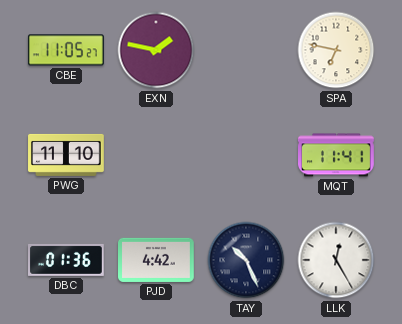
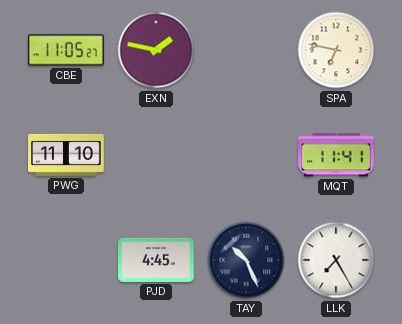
DBC: 01:36 -> none (67, 260)
PJD: 4:42 -> 4:45 (157, 260)
LLK: 12:25 -> 7:25 (336, 260)
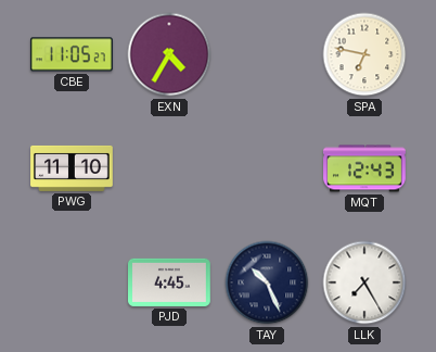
EXN: 1:47 -> 4:35 (169, 54)
MQT: 11:41 -> 12:43 (366, 168)
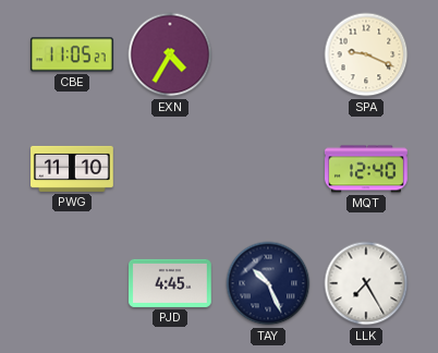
SPA: 6:47 -> 9:19 (366, 54)
MQT: 12:43 -> 12:40 (367, 169)
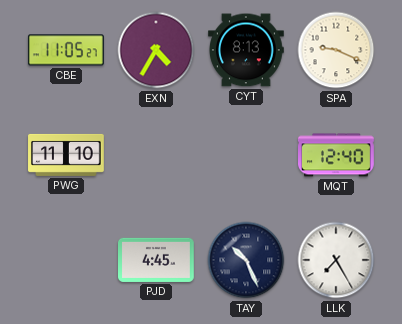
CYT: none -> 8:13 (247, 50)
